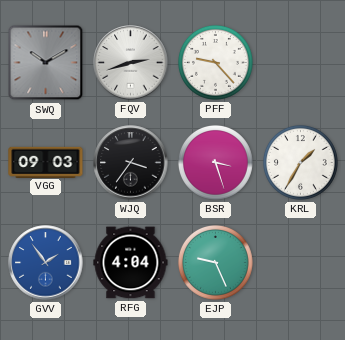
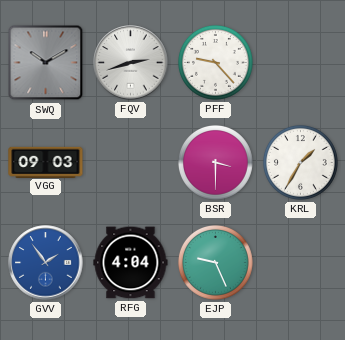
WJQ: 3:36 -> none (131, 163)
BSR: 3:27 -> 3:30 (215, 162)
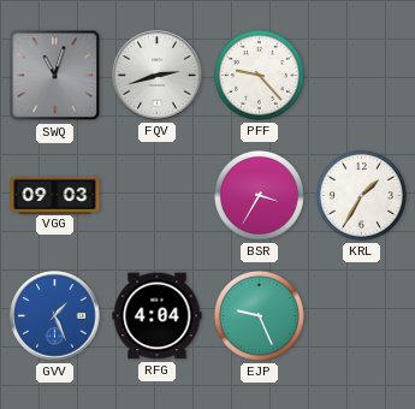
SWQ: 10:10 -> 11:03 (55, 76)
BSR: 3:30 -> 3:35 (259, 195)
GVV: 1:54 -> 1:26 (55, 316)
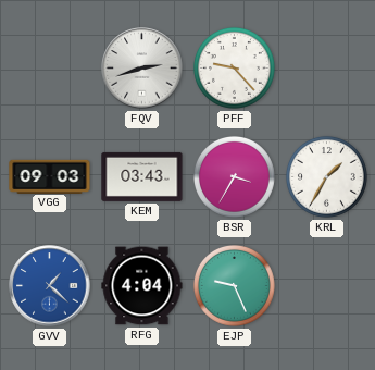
SWQ: 11:03 -> none (55, 76)
KEM: none -> 03:43 (142, 176)
GVV: 1:26 -> 1:22 (50, 286)
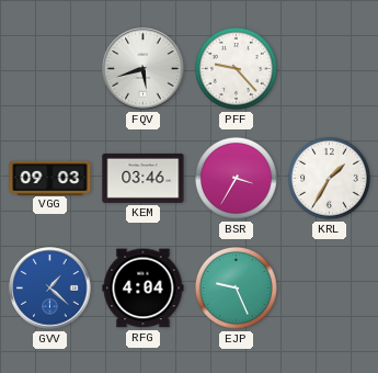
FQV: 2:42 -> 5:42 (144, 69)
KEM: 03:43 -> 03:46 (144, 178)
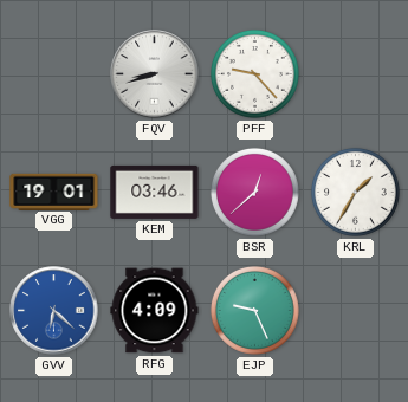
FQV: 5:42 -> 8:42 (155, 74)
VGG: 09:03 -> 19:01 (54, 192)
BSR: 3:35 -> 12:38 (254, 192)
GVV: 1:22 -> 6:22 (54, 311)
RFG: 4:04 -> 4:09 (155, 311)
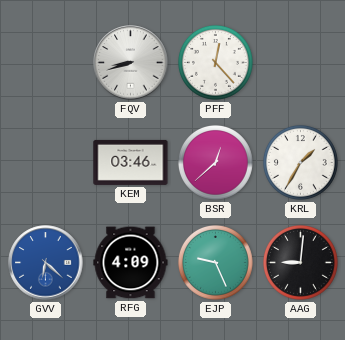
PFF: 9:23 -> 12:23 (215, 62)
VGG: 19:01 -> none (54, 192)
AAG: none -> 9:01 (300, 262)
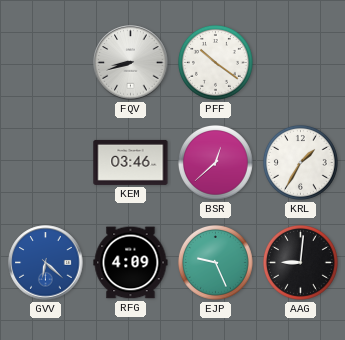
PFF: 12:23 -> 10:21 (215, 62)
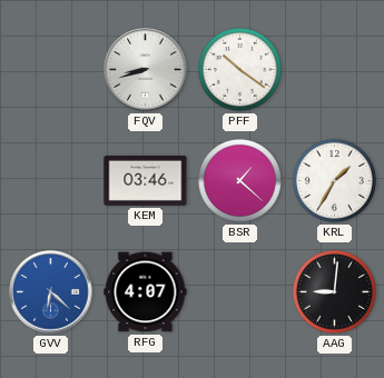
BSR: 12:38 -> 1:22 (239, 180)
RFG: 4:09 -> 4:07 (146, 292)
EJP: 9:26 -> none (215, 262)
